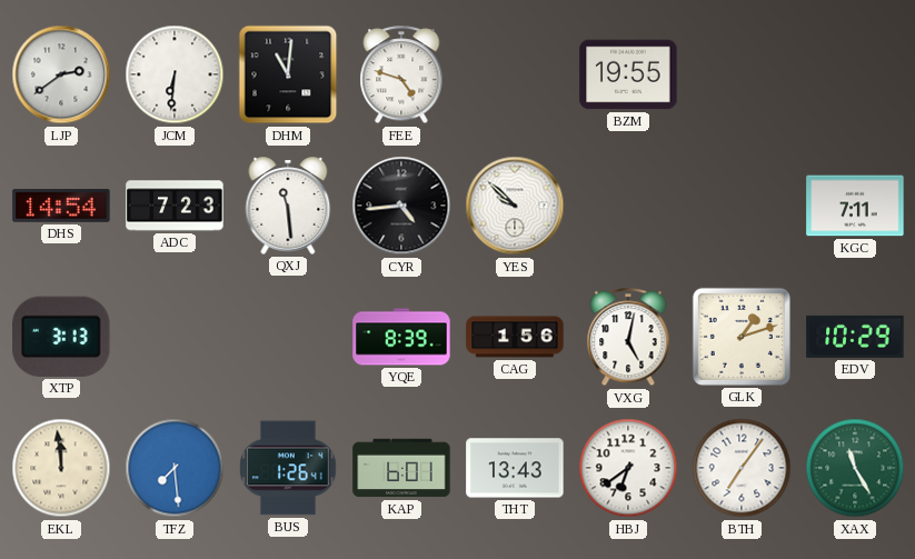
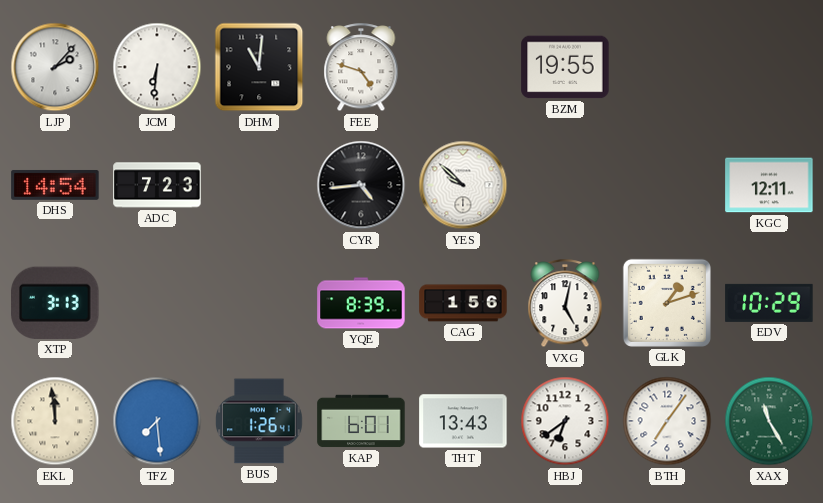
LJP: 2:39 -> 2:07 (55, 67)
QXJ: 11:29 -> none (288, 206)
KGC: 7:11 -> 12:11 (769, 185)
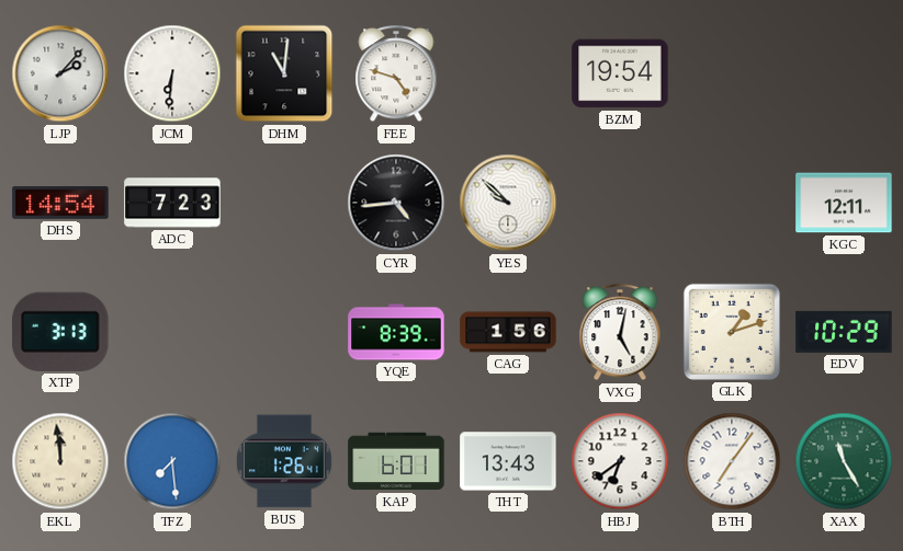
BZM: 19:55 -> 19:54 (620, 73)
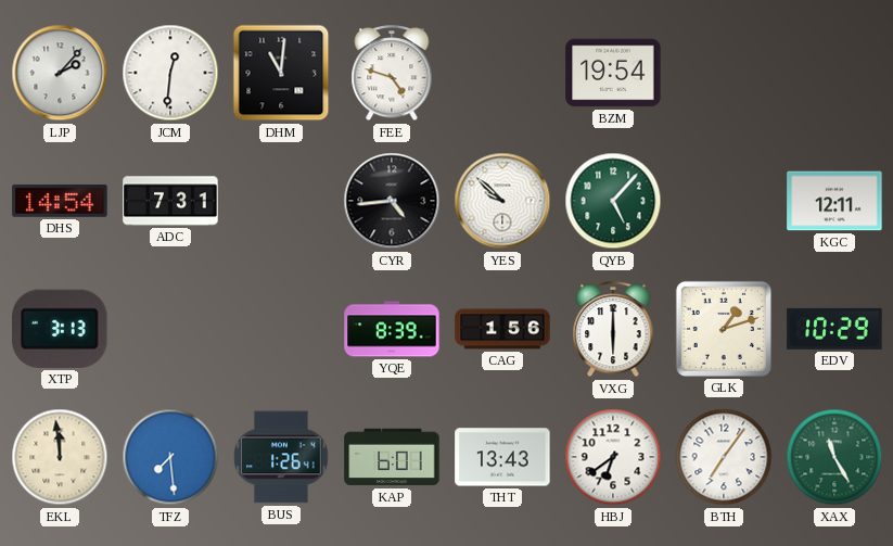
JCM: 6:31 -> 12:31 (170, 73)
ADC: 7:23 -> 7:31 (170, 201)
QYB: none -> 5:07 (613, 201)
VXG: 5:02 -> 6:00 (613, 330)
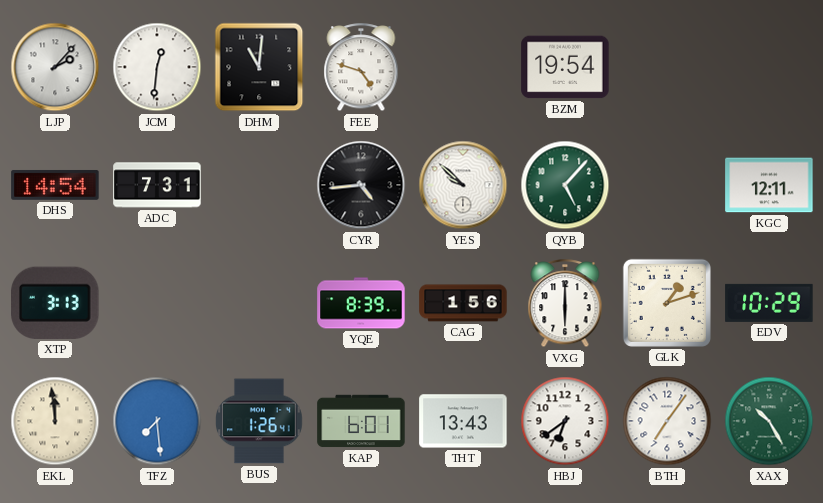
XAX: 11:25 -> 10:25 (769, 421)
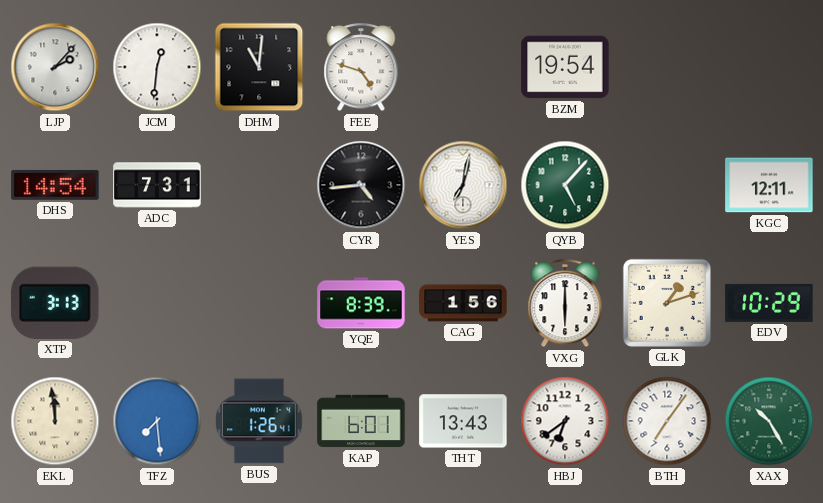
YES: 9:52 -> 7:02 (463, 185)
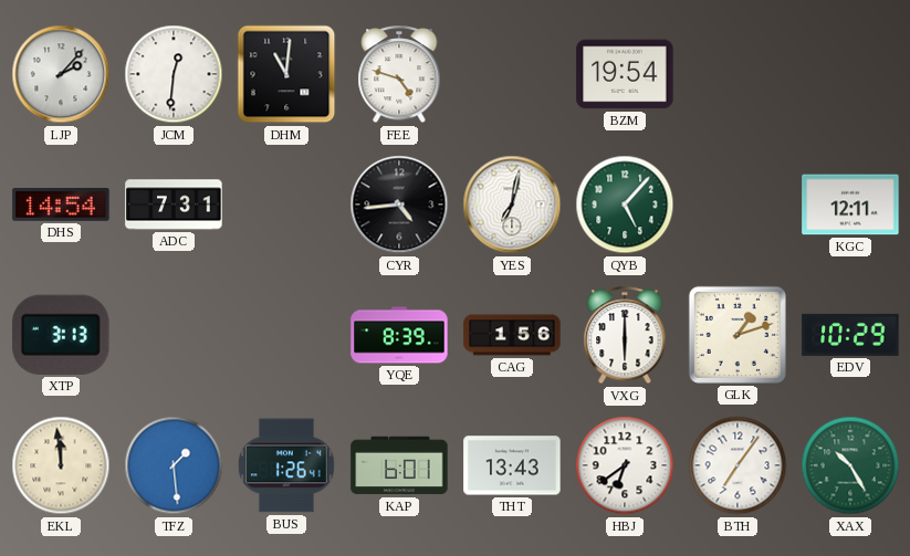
TFZ: 7:29 -> 1:29 (174, 465)
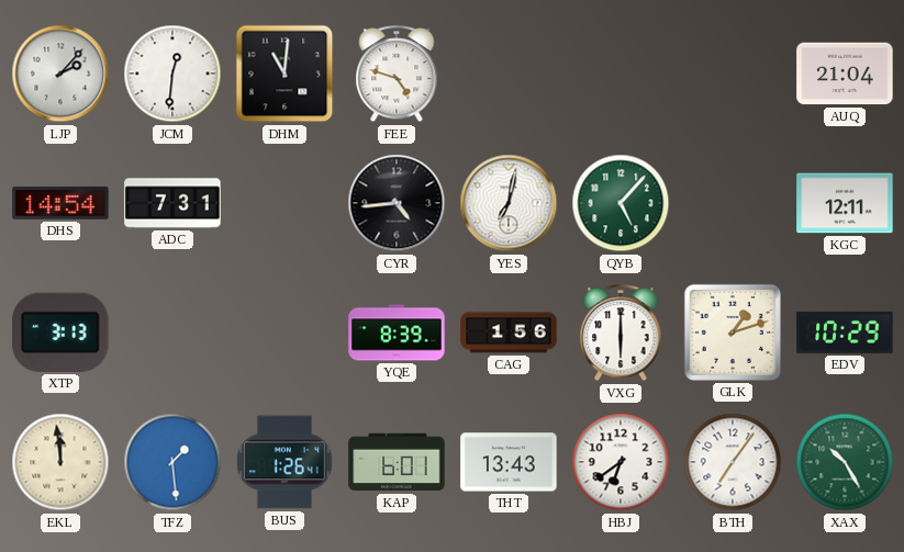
BZM: 19:54 -> none (625, 74)
AUQ: none -> 21:04 (845, 74)
